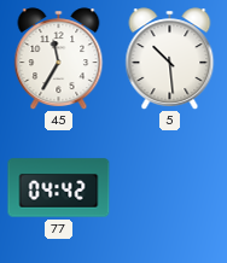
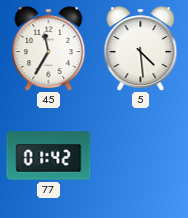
5: 10:29 -> 4:29 (141, 48)
77: 04:42 -> 01:42 (49, 156)
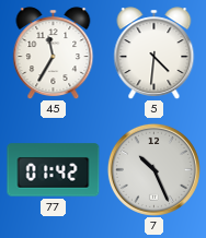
5: 4:29 -> 4:31 (154, 52)
7: none -> 10:26 (153, 169)
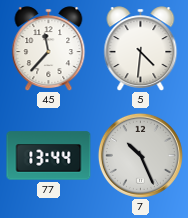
45: 11:35 -> 11:37 (49, 48)
77: 01:42 -> 13:44 (49, 156)
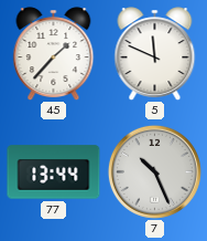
45: 11:37 -> 1:37 (54, 53)
5: 4:31 -> 11:49 (155, 53)
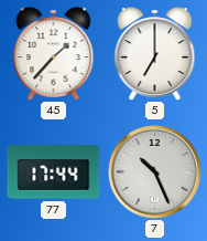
5: 11:49 -> 7:00 (155, 53)
77: 13:44 -> 17:44 (54, 172)
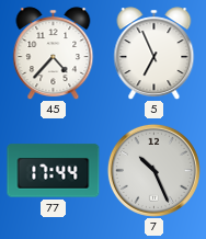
45: 1:37 -> 4:37 (54, 53)
5: 7:00 -> 6:56 (154, 53)
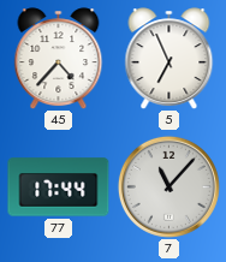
7: 10:26 -> 11:07 (168, 186)
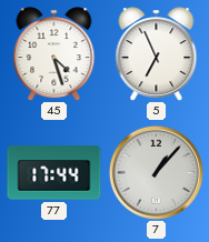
45: 4:37 -> 4:27 (54, 53)
7: 11:07 -> 1:07 (156, 172)
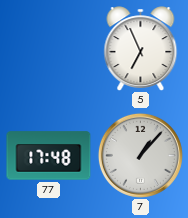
45: 4:27 -> none (54, 53)
77: 17:44 -> 17:48 (49, 156)
